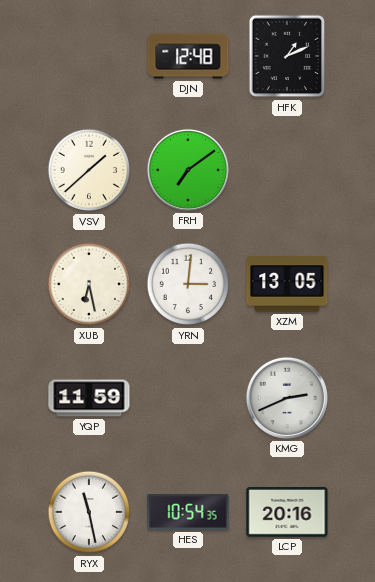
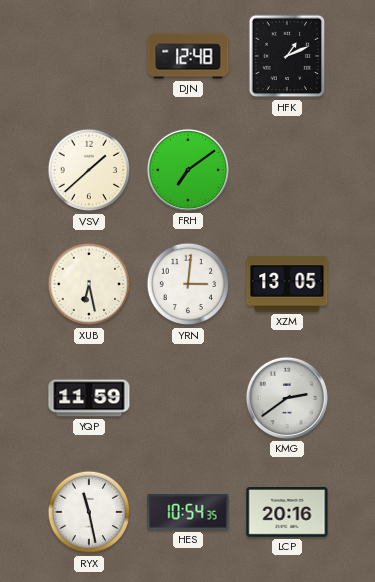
KMG: 2:41 -> 2:39 (287, 398)
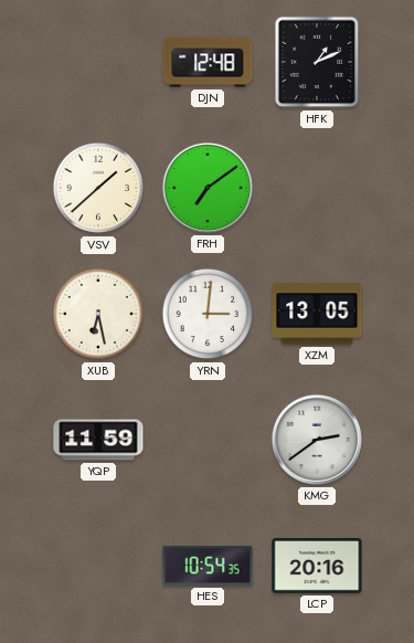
RYX: 11:28 -> none (89, 512)
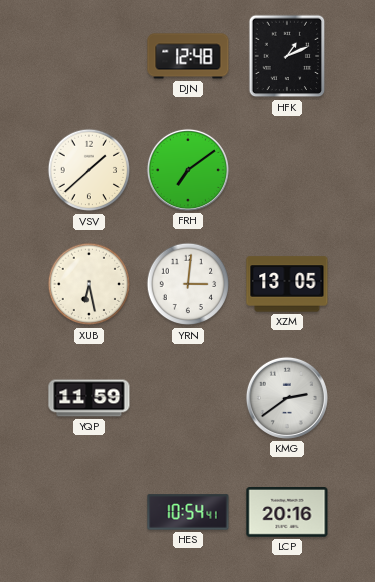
HES: 10:54:35 -> 10:54:41 (188, 512)
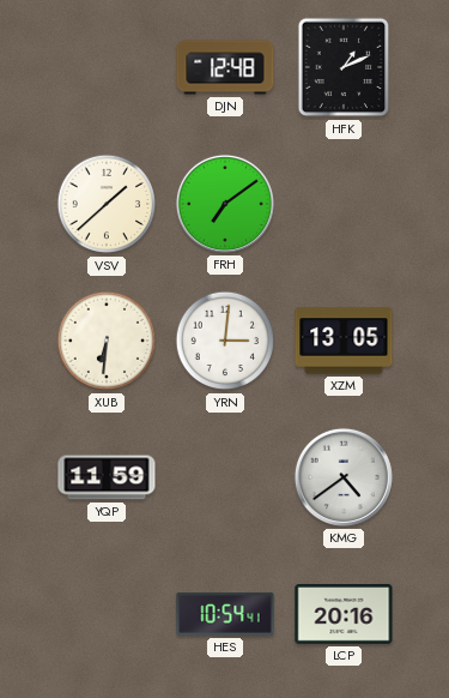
XUB: 6:28 -> 6:31 (107, 341)
KMG: 2:39 -> 4:39 (344, 477)
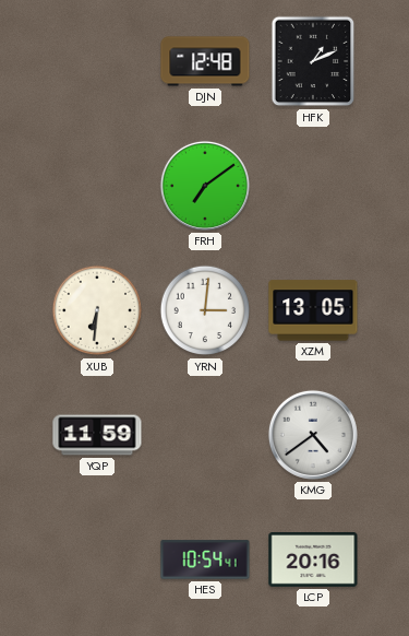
VSV: 1:38 -> none (107, 204)
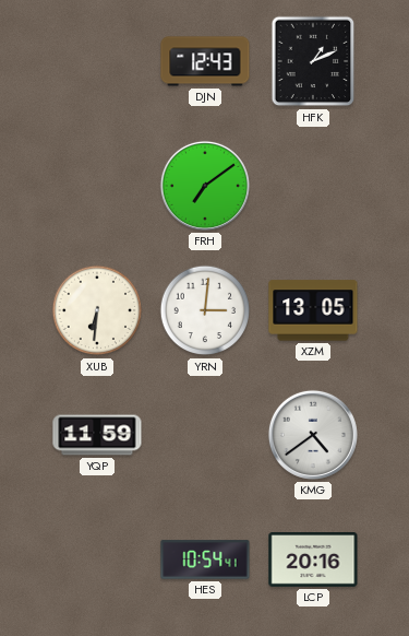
DJN: 12:48 -> 12:43 (205, 61)
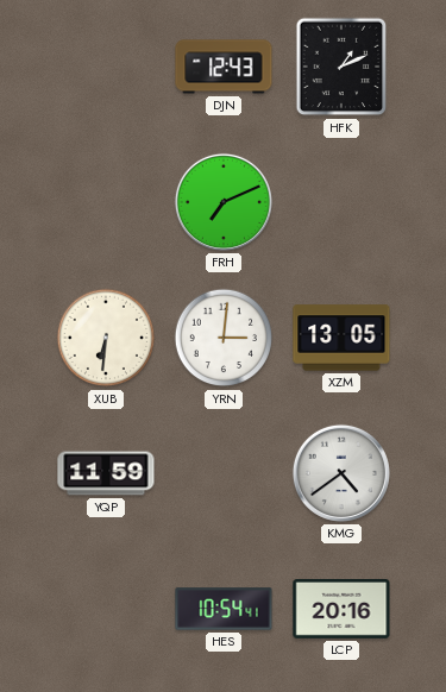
FRH: 7:09 -> 7:11 (224, 202)
